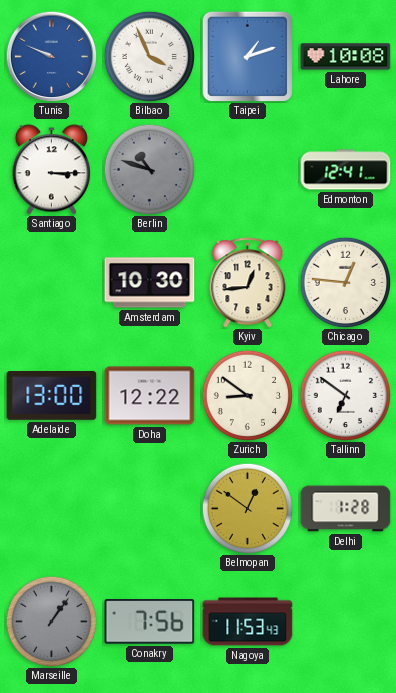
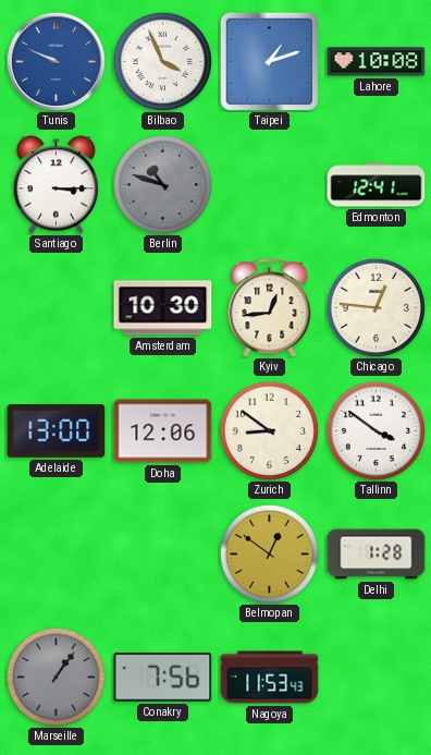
Doha: 12:22 -> 12:06 (163, 431)
Tallinn: 6:51 -> 3:51 (375, 430)
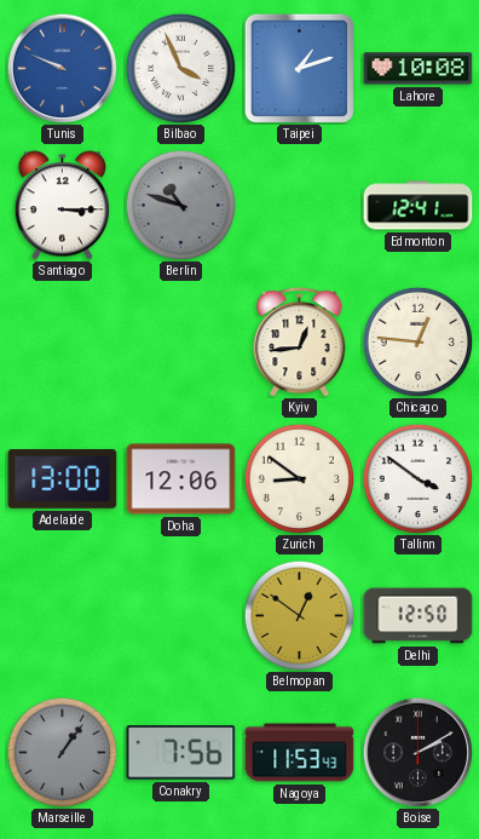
Amsterdam: 10:30 -> none (163, 308)
Delhi: 1:28 -> 12:50 (419, 616)
Boise: none -> 2:10 (417, 752)
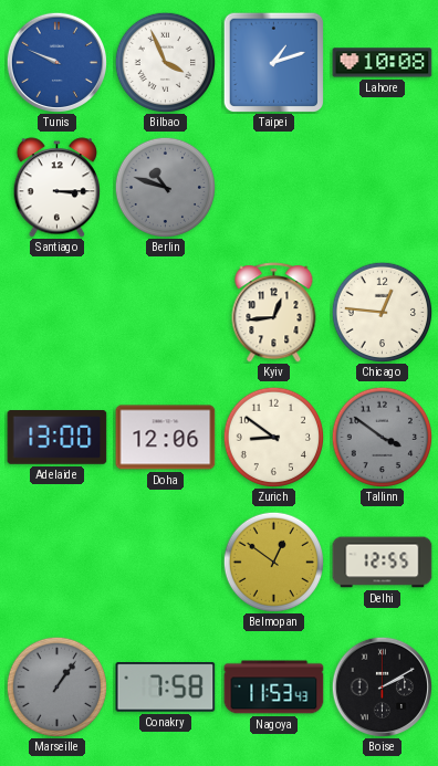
Edmonton: 12:41 -> none (419, 206)
Tallinn dial: white -> grey (382, 437)
Delhi: 12:50 -> 12:55 (383, 563)
Conakry: 7:56 -> 7:58 (166, 688)
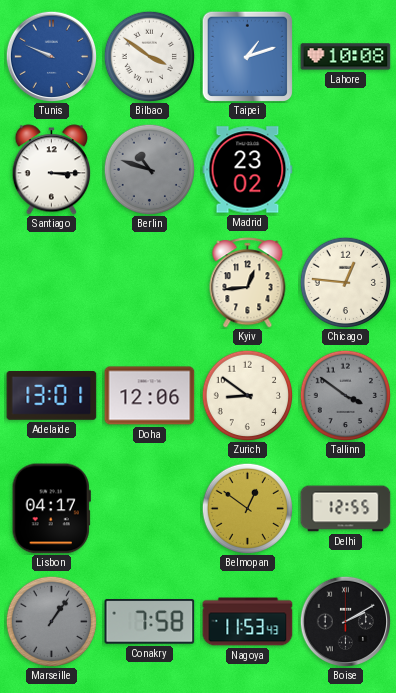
Bilbao: 3:56 -> 3:51 (149, 56)
Madrid: none -> 23:02 (248, 170)
Adelaide: 13:00 -> 13:01 (52, 396)
Lisbon: none -> 04:17 (51, 509)
